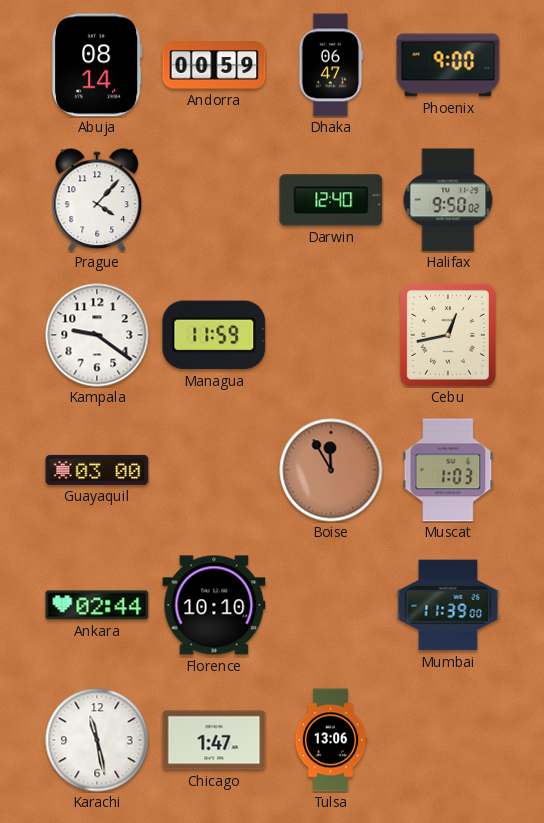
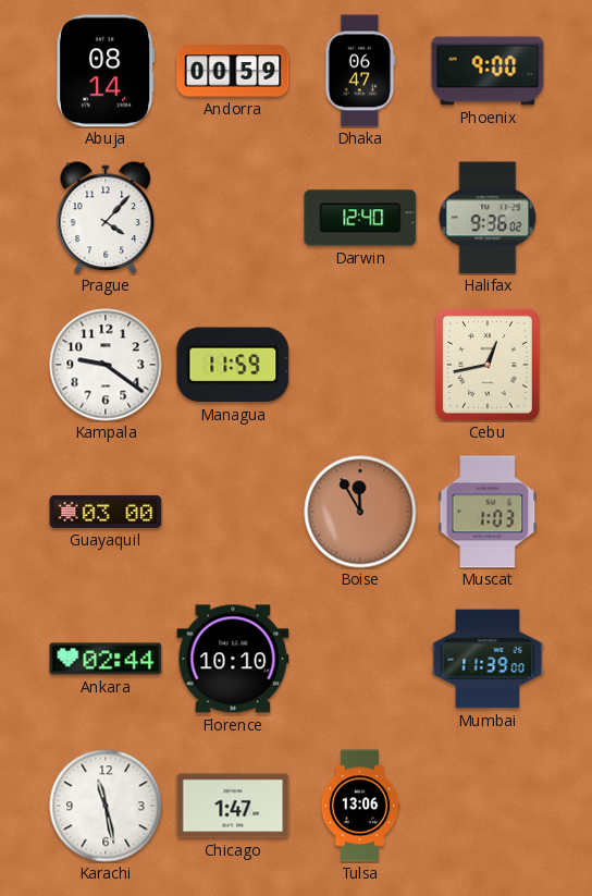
Halifax: 9:50 -> 9:36 (488, 218)
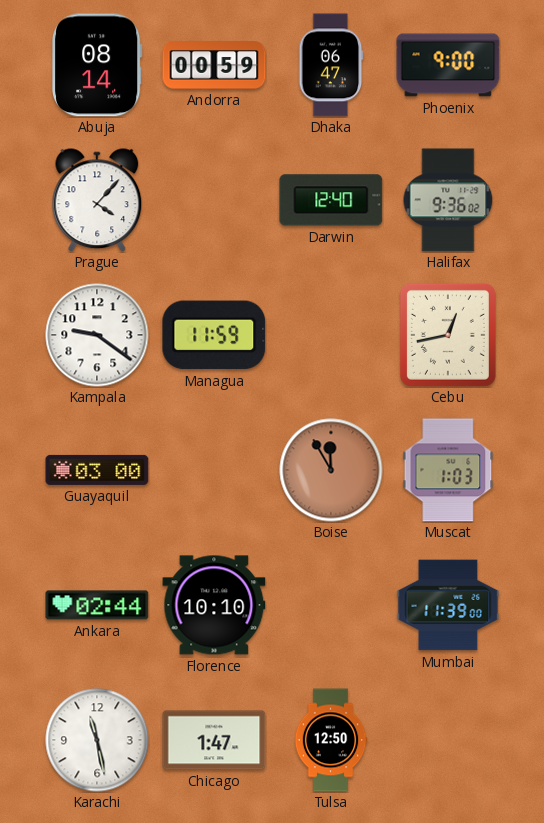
Tulsa: 13:06 -> 12:50 (331, 740)
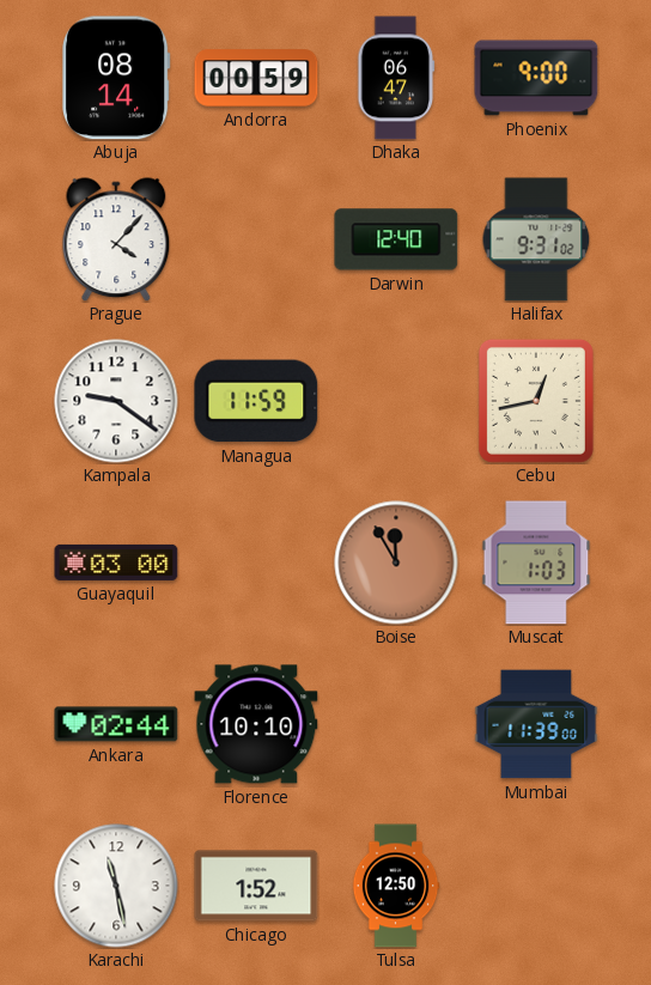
Halifax: 9:36 -> 9:31 (536, 239)
Chicago: 1:47 -> 1:52 (256, 886)
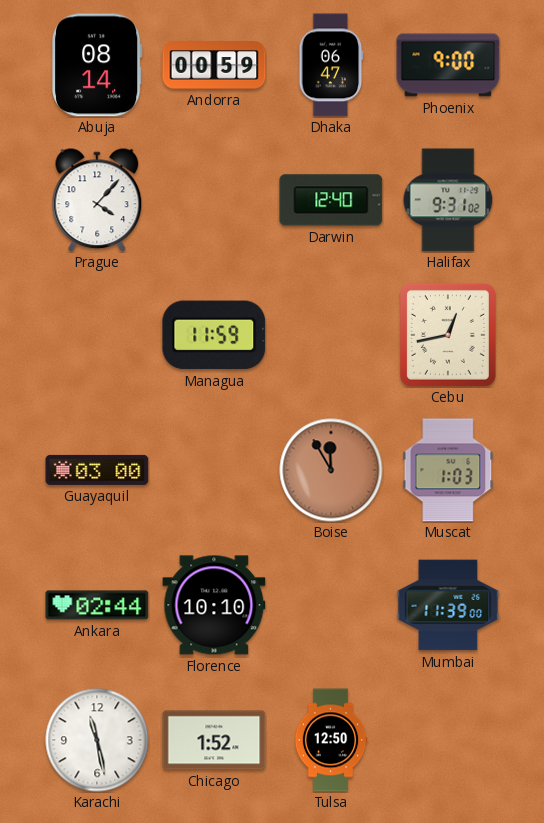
Kampala: 9:21 -> none (116, 401)
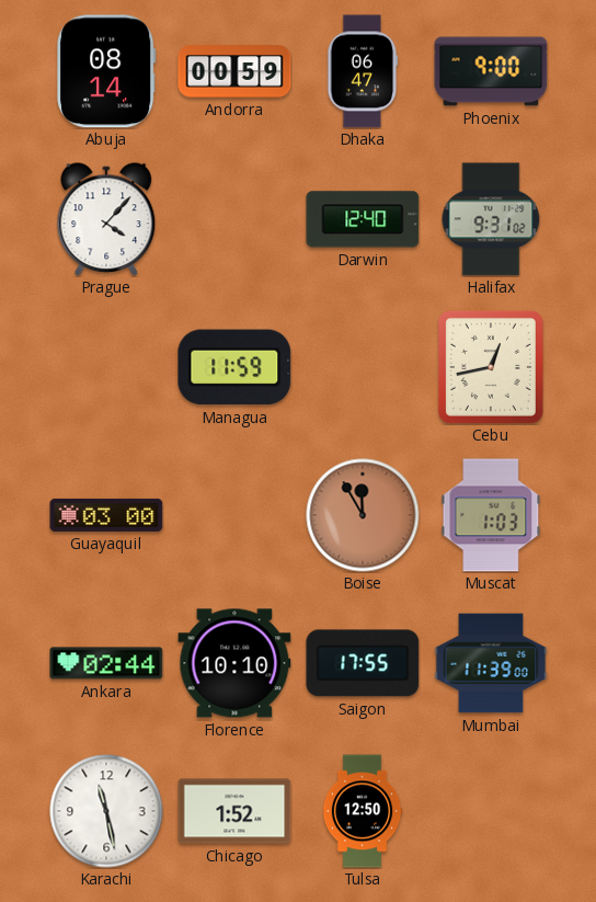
Saigon: none -> 17:55 (363, 663)
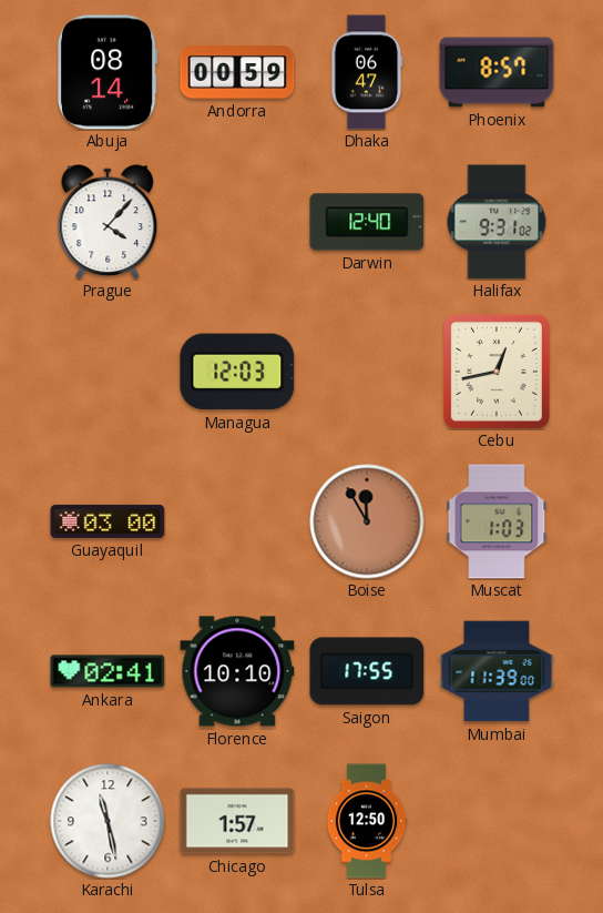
Phoenix: 9:00 -> 8:57 (497, 72)
Managua: 11:59 -> 12:03 (237, 372)
Ankara: 02:44 -> 02:41 (108, 671)
Chicago: 1:52 -> 1:57 (237, 821)
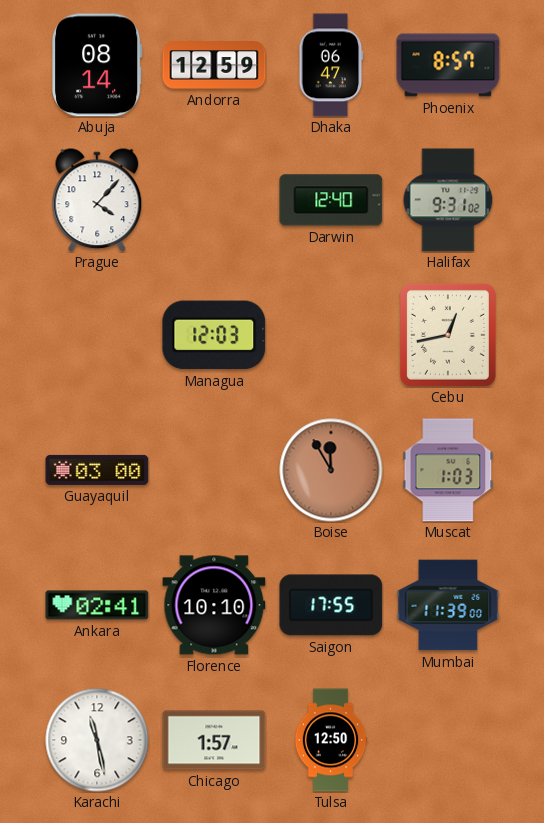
Andorra: 00:59 -> 12:59 (214, 65)
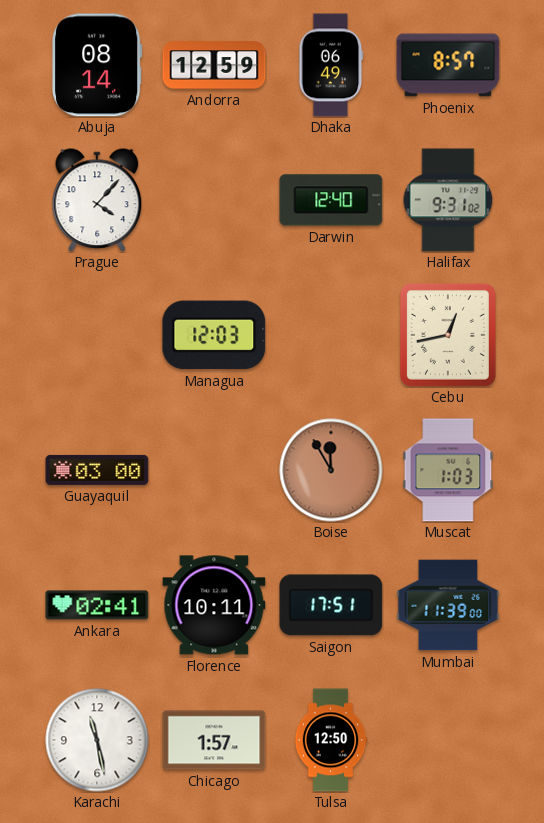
Dhaka: 06:47 -> 06:49 (331, 65)
Florence: 10:10 -> 10:11 (214, 605)
Saigon: 17:55 -> 17:51 (331, 605)
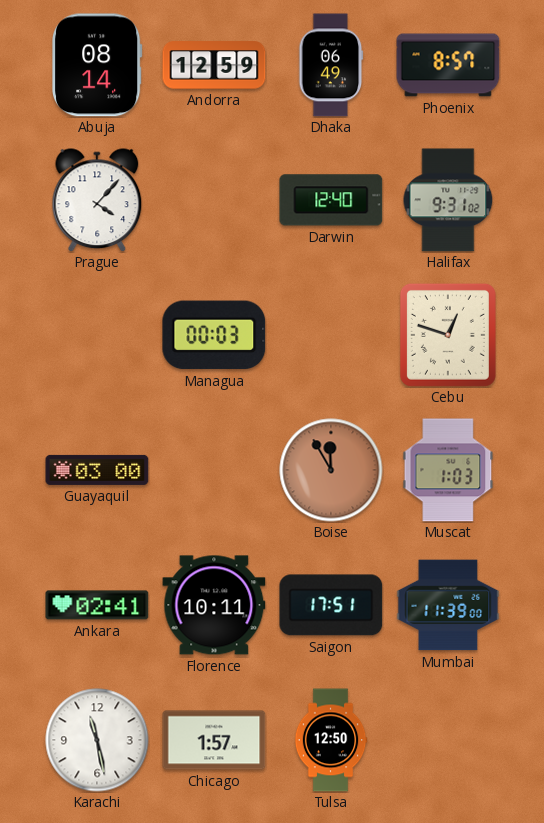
Managua: 12:03 -> 00:03 (214, 335)
Cebu: 12:43 -> 12:48 (448, 335)
